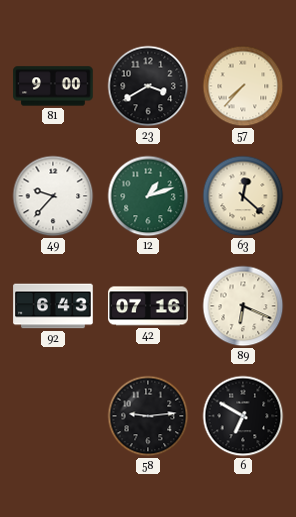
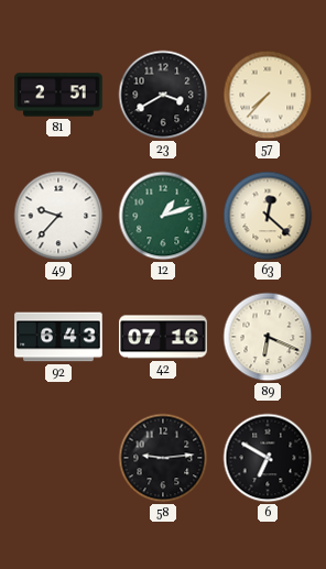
81: 9:00 -> 2:51 (58, 95)
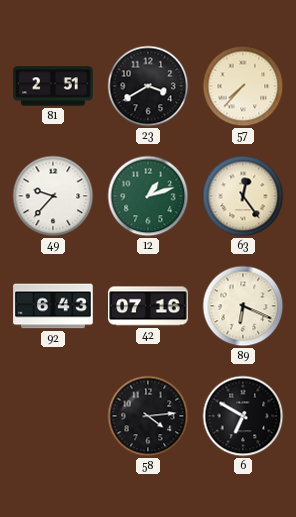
63: 12:22 -> 12:24 (243, 196)
58: 9:14 -> 4:14 (148, 416)
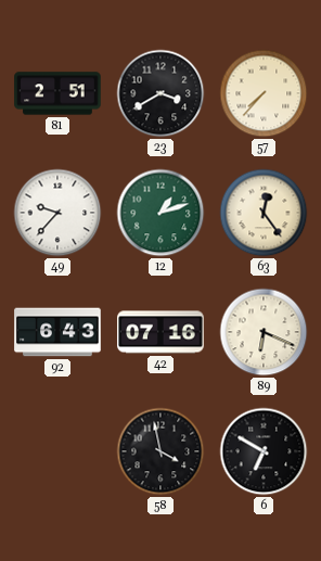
58: 4:14 -> 3:58 (160, 451)
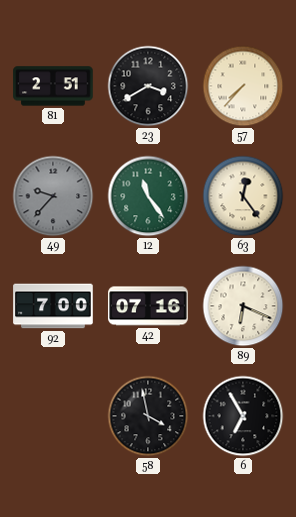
49 dial: white -> grey (53, 196)
12: 1:12 -> 11:24 (148, 196)
92: 6:43 -> 7:00 (53, 306)
6: 6:50 -> 6:55 (243, 416)
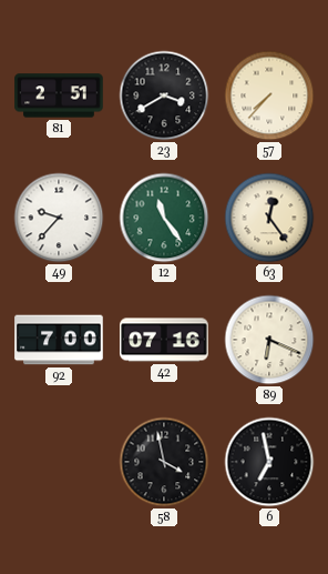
49 dial: grey -> white (59, 218)
6: 6:55 -> 6:58 (269, 462)
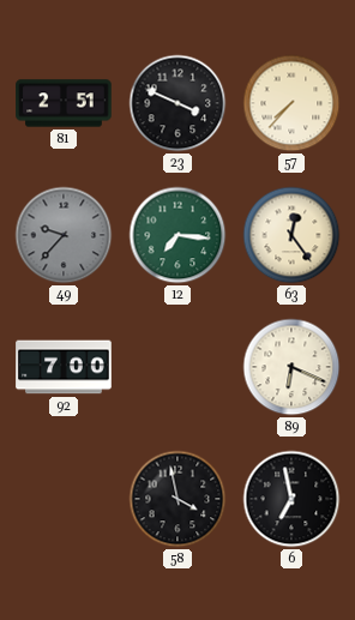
23: 3:40 -> 3:49 (177, 103)
49 dial: white -> grey (64, 235)
12: 11:24 -> 7:16 (177, 235)
42: 07:16 -> none (164, 340)
